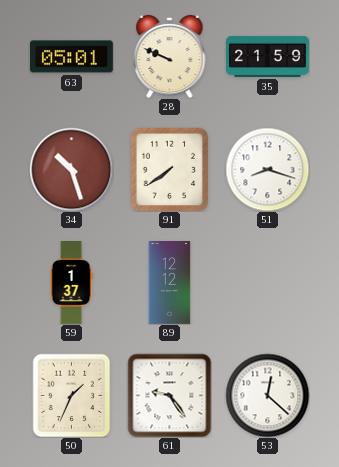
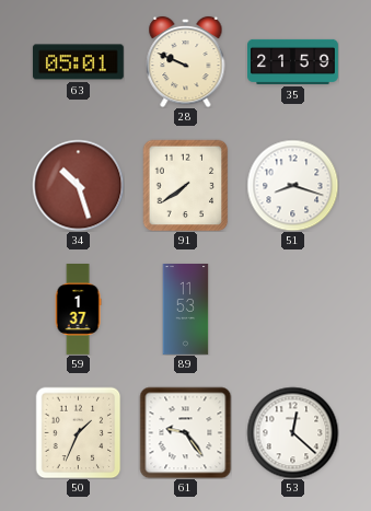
89: 12:12 -> 11:53 (186, 310)
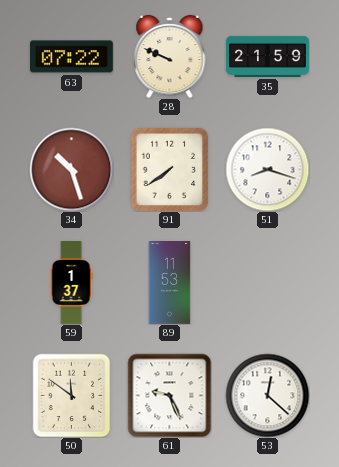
63: 05:01 -> 07:22 (72, 57)
50: 1:34 -> 11:51 (72, 395)
61: 9:24 -> 9:26 (169, 395)
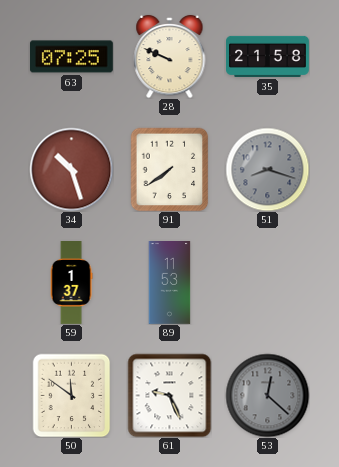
63: 07:22 -> 07:25 (72, 57)
35: 21:59 -> 21:58 (268, 56)
51 dial: white -> grey (267, 169)
53 dial: white -> grey (267, 395)
